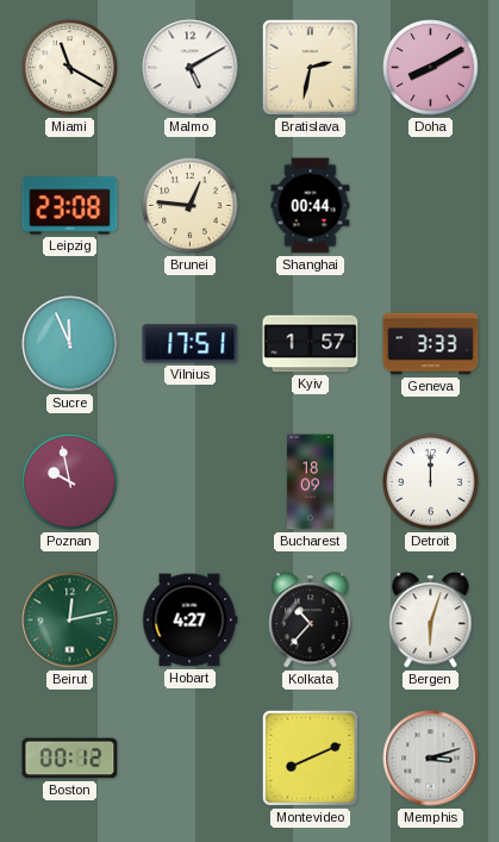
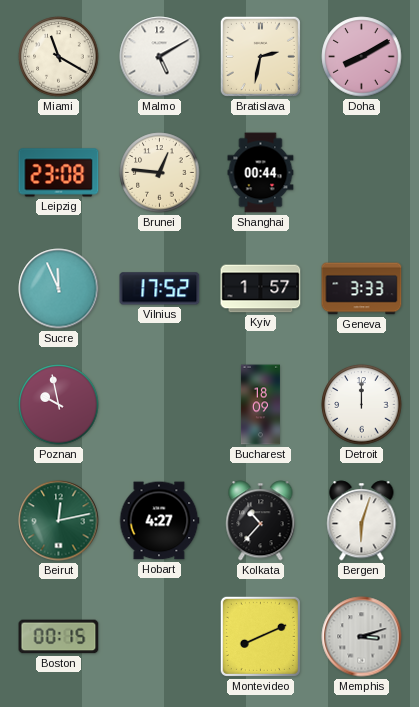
Vilnius: 17:51 -> 17:52 (160, 289)
Boston: 00:12 -> 00:15 (59, 637)
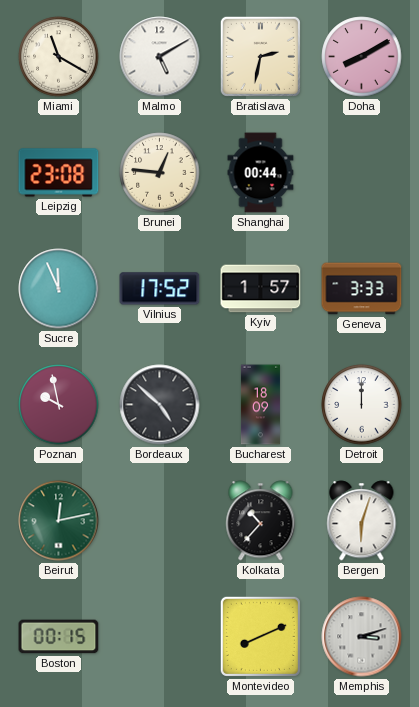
Bordeaux: none -> 4:52 (160, 405)
Hobart: 4:27 -> none (159, 521)
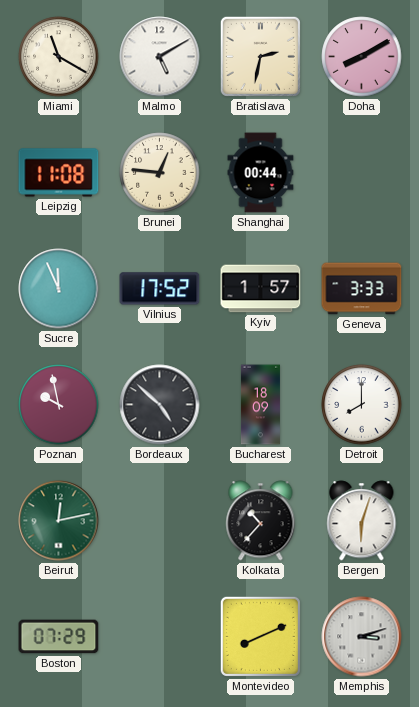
Leipzig: 23:08 -> 11:08 (59, 173)
Detroit: 12:00 -> 8:00 (362, 405)
Boston: 00:15 -> 07:29 (59, 637)
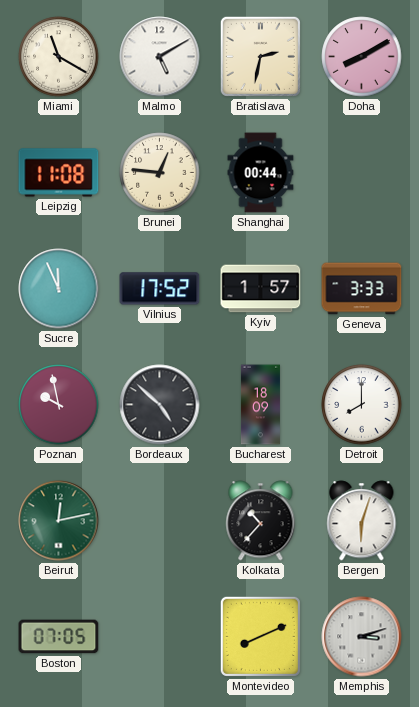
Boston: 07:29 -> 07:05 (59, 637)
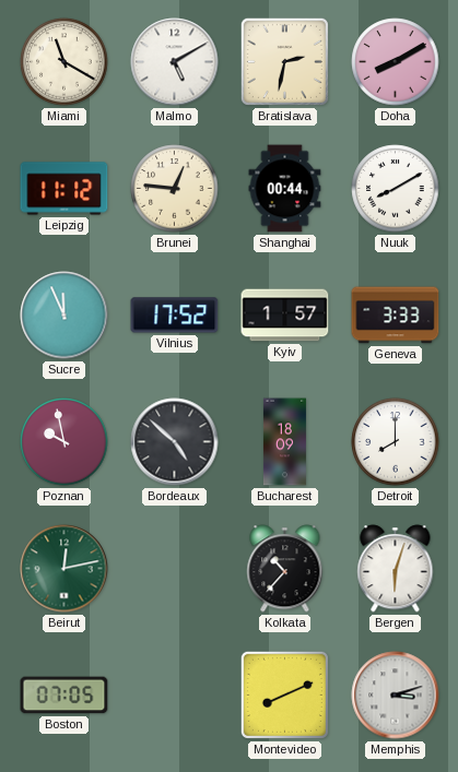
Leipzig: 11:08 -> 11:12 (64, 189)
Nuuk: none -> 8:10 (396, 189)
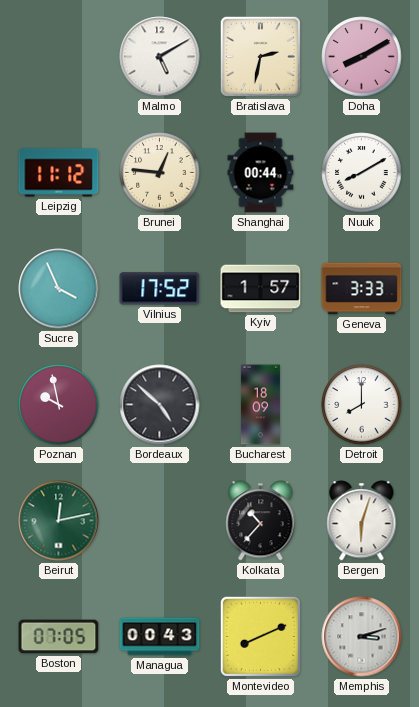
Miami: 11:20 -> none (64, 62)
Sucre: 11:56 -> 3:56 (59, 289)
Managua: none -> 00:43 (160, 637)
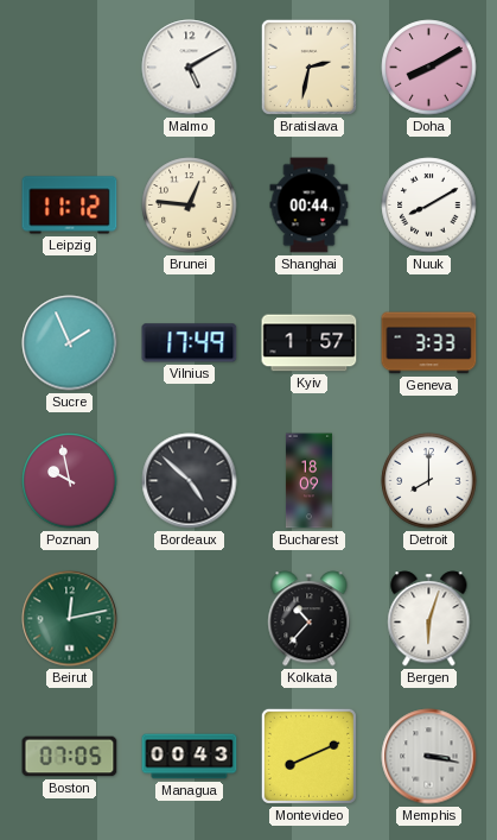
Sucre: 3:56 -> 1:56 (70, 343)
Vilnius: 17:52 -> 17:49 (190, 343)
Memphis: 3:12 -> 3:17 (429, 757)
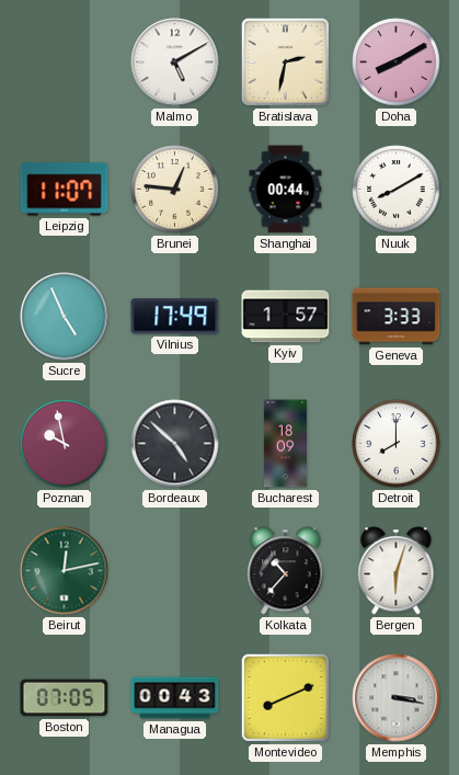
Leipzig: 11:12 -> 11:07 (65, 190)
Sucre: 1:56 -> 4:56 (65, 317)
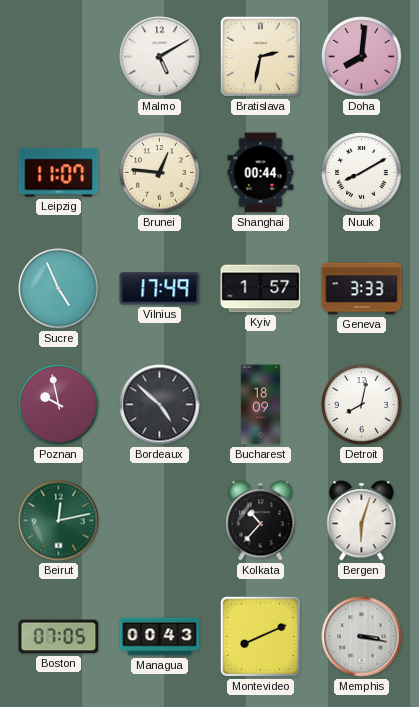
Doha: 8:10 -> 8:01 (362, 57)
Detroit: 8:00 -> 8:02 (362, 405)
